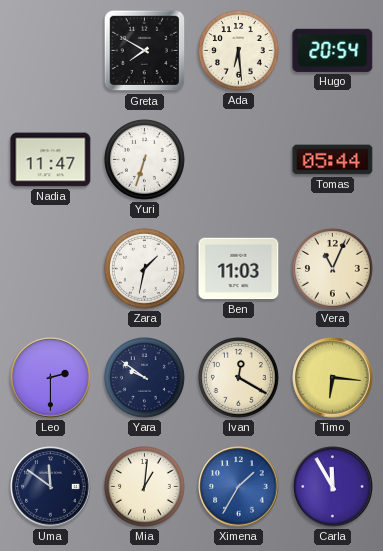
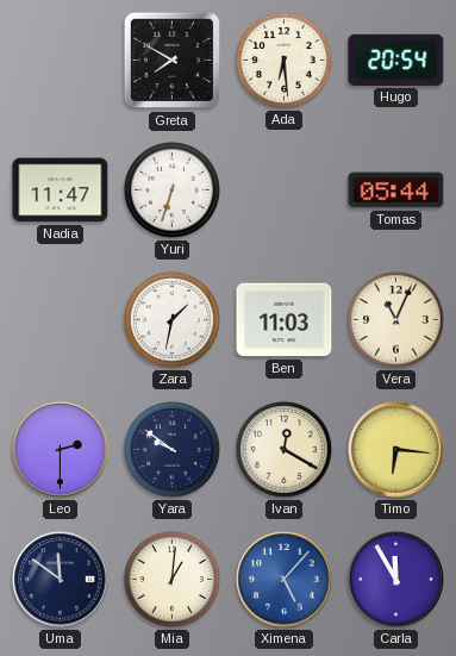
Ximena: 1:35 -> 5:07 (285, 580)
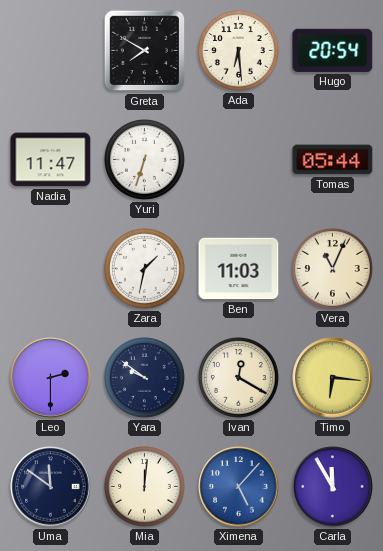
Mia: 1:01 -> 12:01 (145, 487)
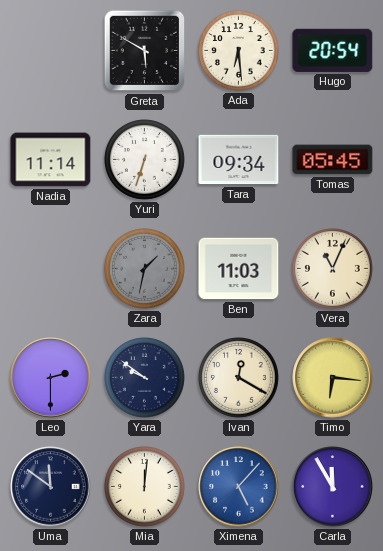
Greta: 7:50 -> 5:50 (145, 51)
Nadia: 11:47 -> 11:14 (51, 160)
Tara: none -> 09:34 (239, 160)
Tomas: 05:44 -> 05:45 (333, 160)
Zara dial: white -> grey (145, 269)
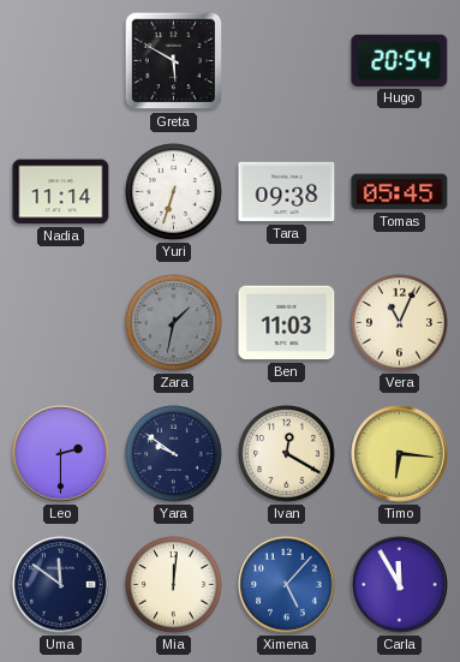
Ada: 6:29 -> none (239, 51)
Tara: 09:34 -> 09:38 (287, 192)
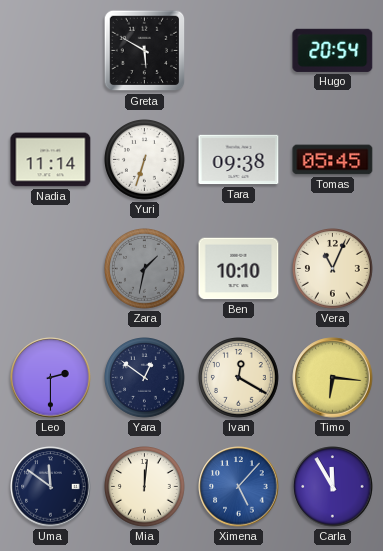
Ben: 11:03 -> 10:10 (239, 269)
Yara: 9:51 -> 12:51 (145, 378)
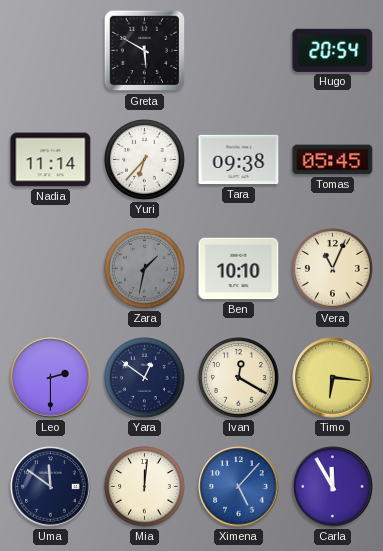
Yuri: 6:33 -> 6:37 (145, 160)
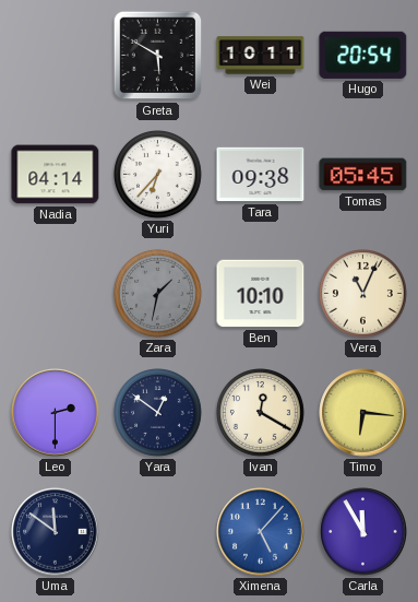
Wei: none -> 10:11 (261, 56)
Nadia: 11:14 -> 04:14 (56, 175)
Mia: 12:01 -> none (145, 487)
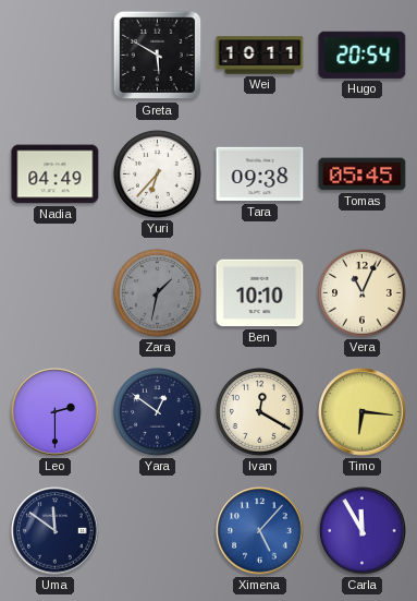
Nadia: 04:14 -> 04:49 (56, 175)
